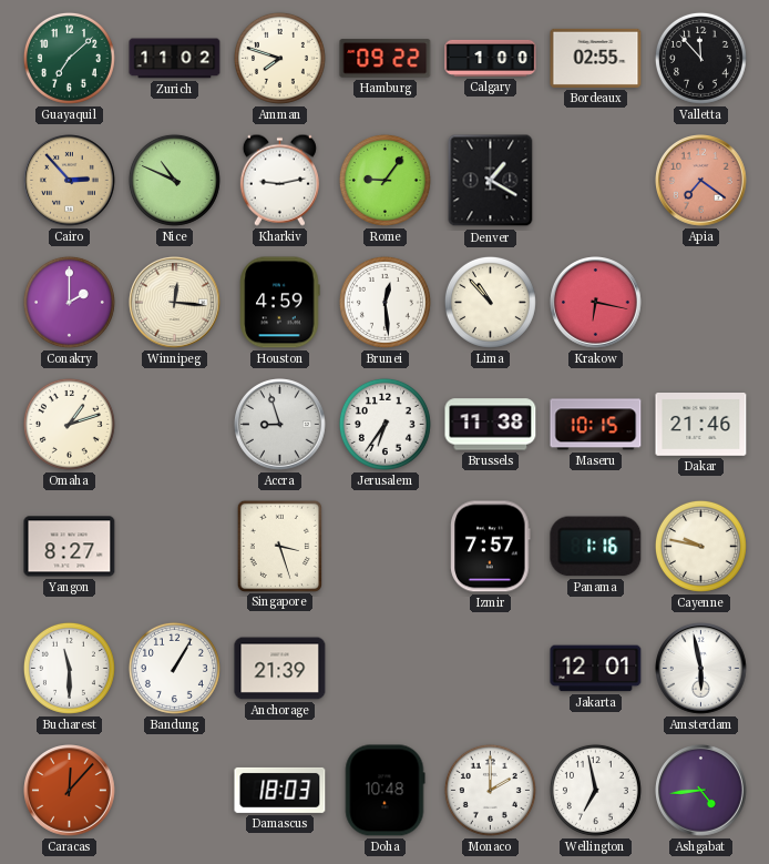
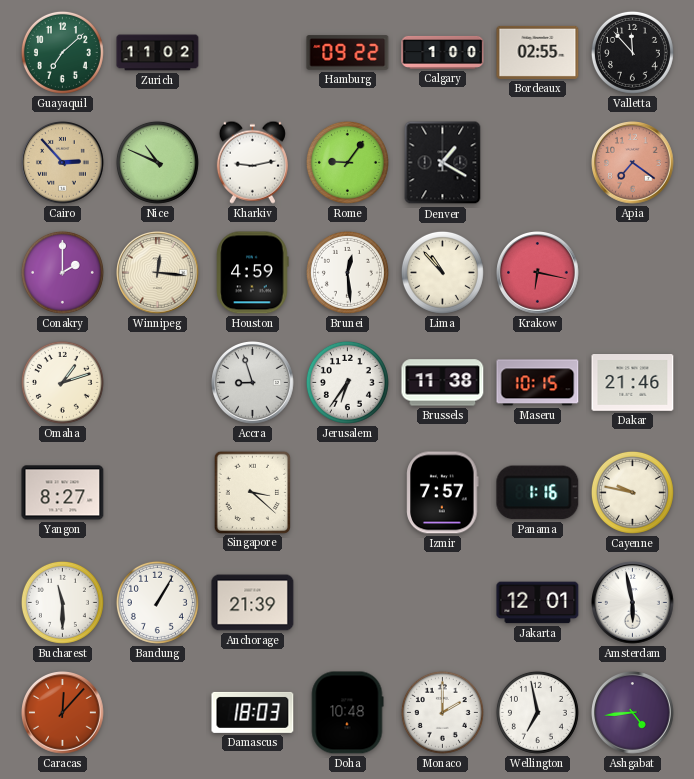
Amman: 7:48 -> none (279, 58)
Singapore: 3:27 -> 3:22 (252, 492)
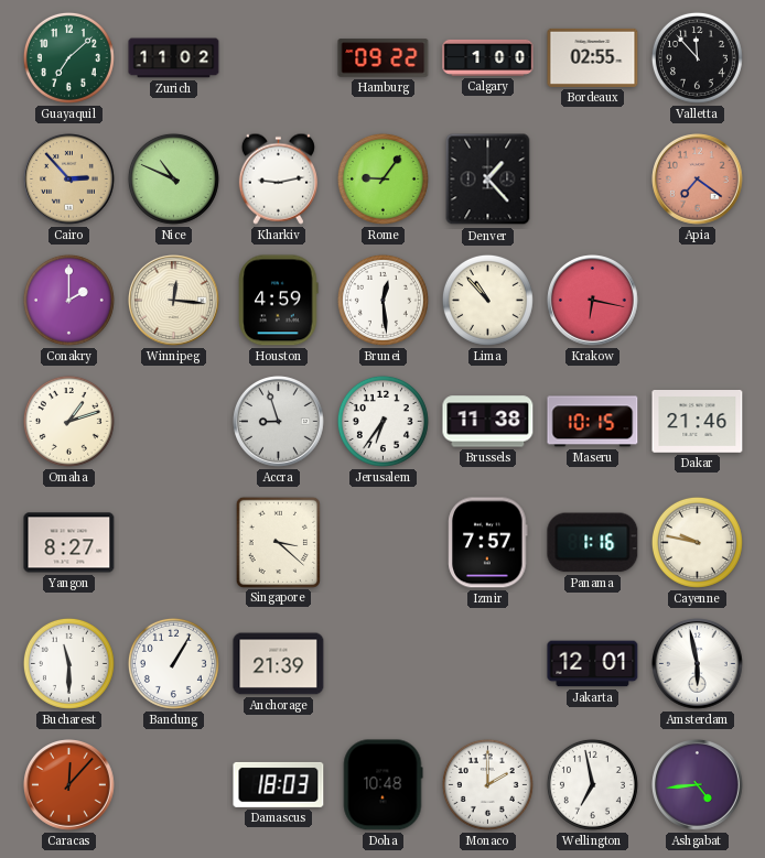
Denver: 1:20 -> 1:23 (488, 180)
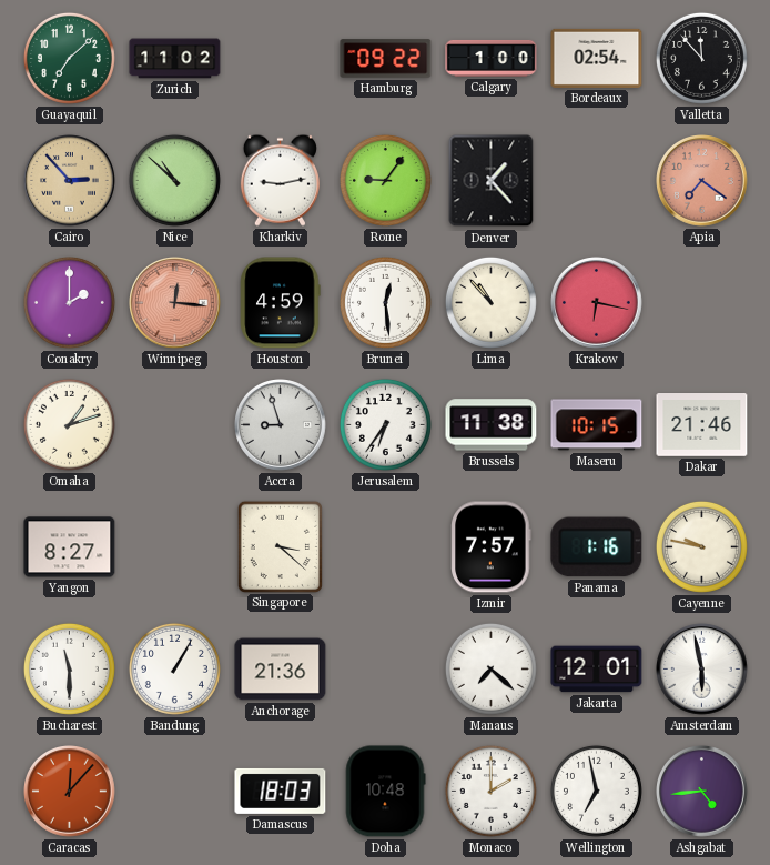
Bordeaux: 02:55 -> 02:54 (597, 58)
Nice: 10:49 -> 10:52 (174, 180)
Winnipeg dial: cream -> salmon (175, 303)
Anchorage: 21:39 -> 21:36 (281, 670)
Manaus: none -> 7:22 (490, 668)
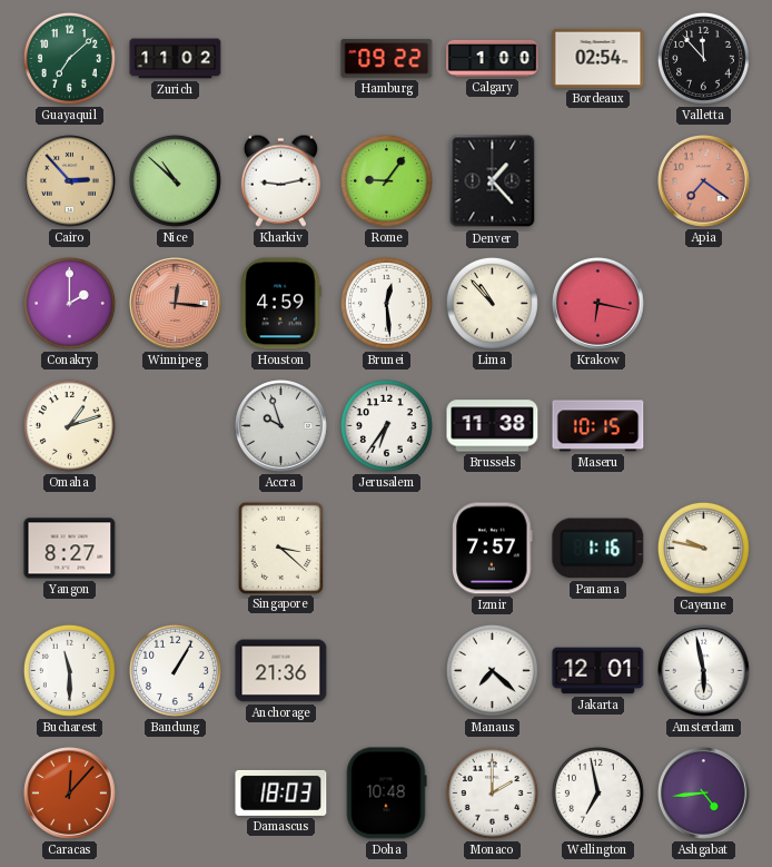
Accra: 8:57 -> 9:57 (281, 426)
Dakar: 21:46 -> none (702, 425)
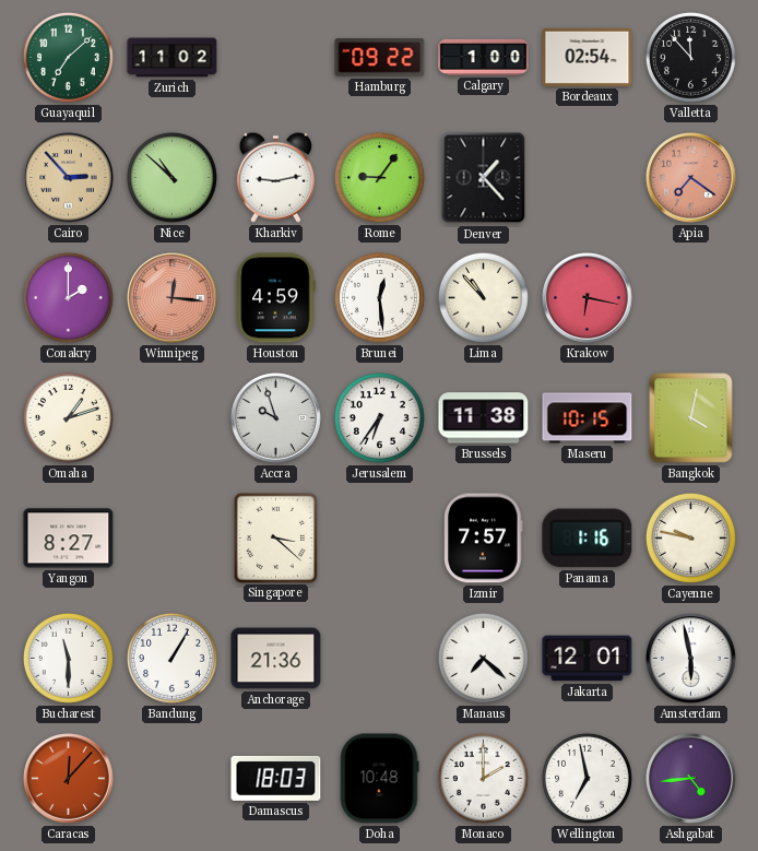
Bangkok: none -> 4:02 (691, 418)
